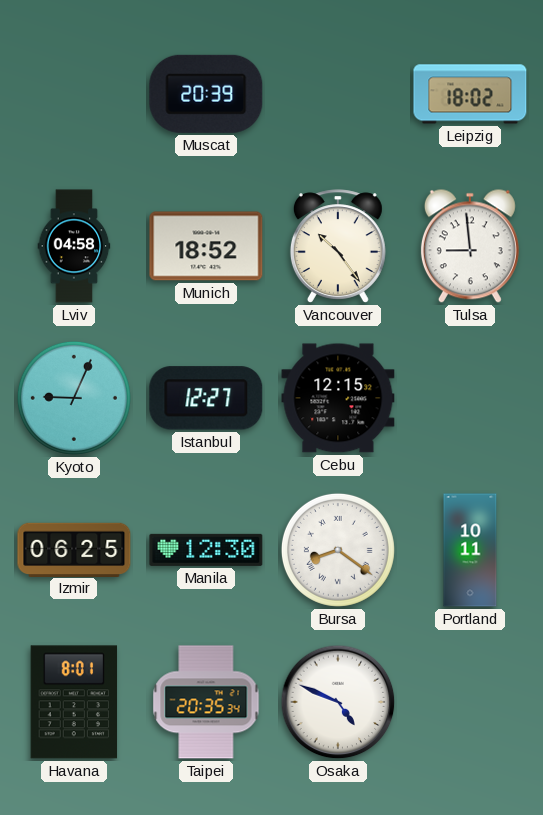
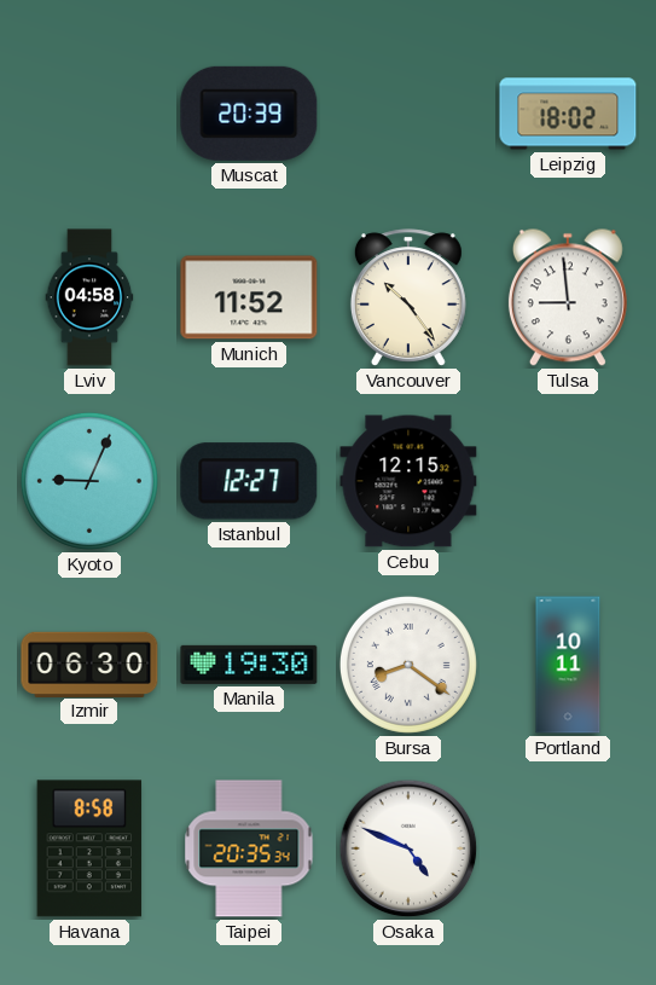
Munich: 18:52 -> 11:52 (249, 297)
Izmir: 06:25 -> 06:30 (89, 664)
Manila: 12:30 -> 19:30 (249, 665)
Havana: 8:01 -> 8:58 (89, 848)
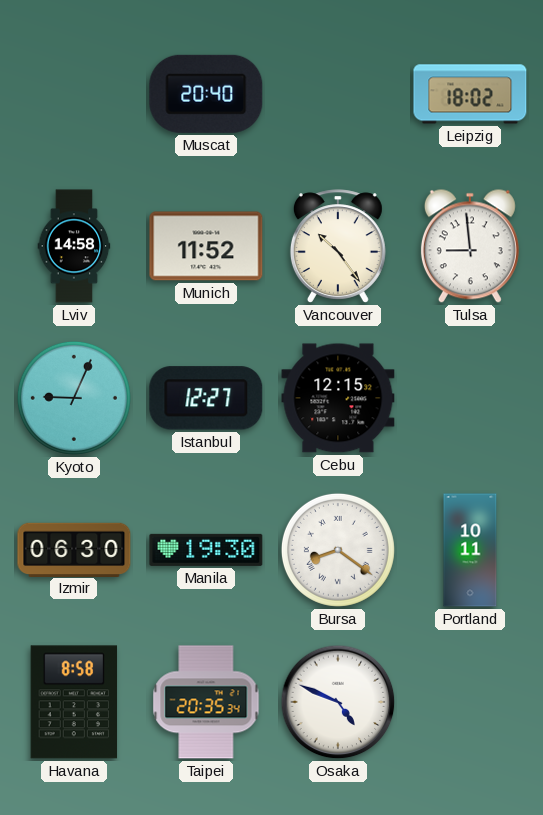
Muscat: 20:39 -> 20:40 (206, 94)
Lviv: 04:58 -> 14:58 (74, 246)
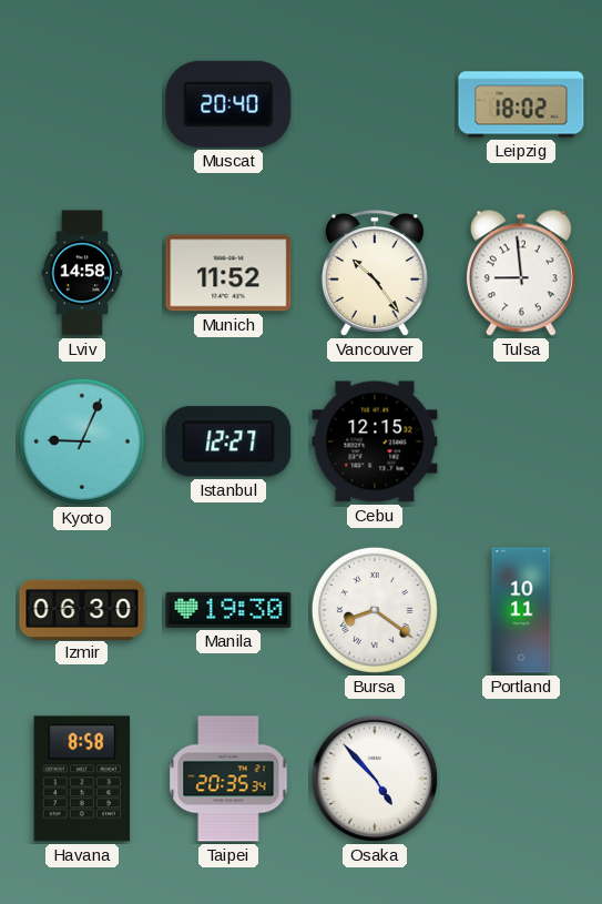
Osaka: 4:49 -> 4:53 (375, 779)
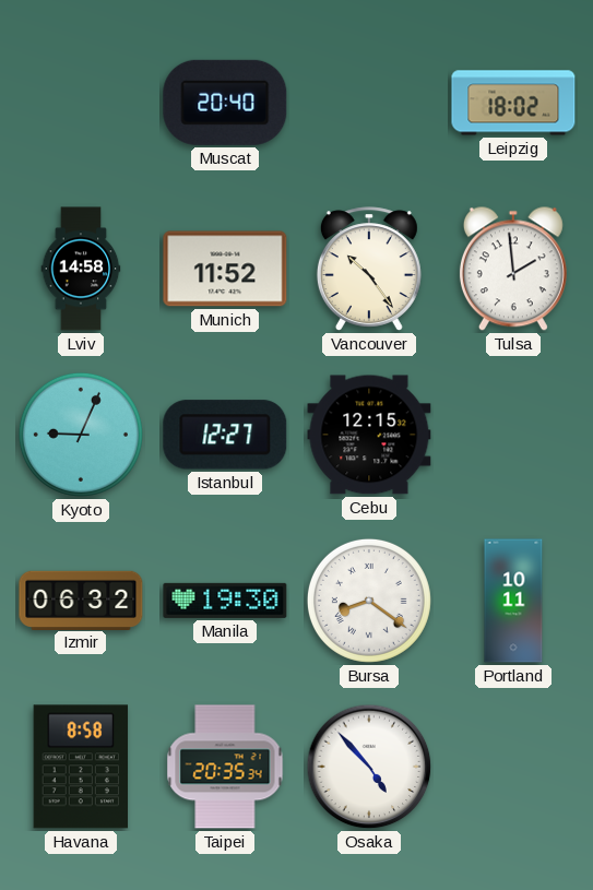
Tulsa: 8:59 -> 1:59 (513, 269)
Izmir: 06:30 -> 06:32 (81, 600)
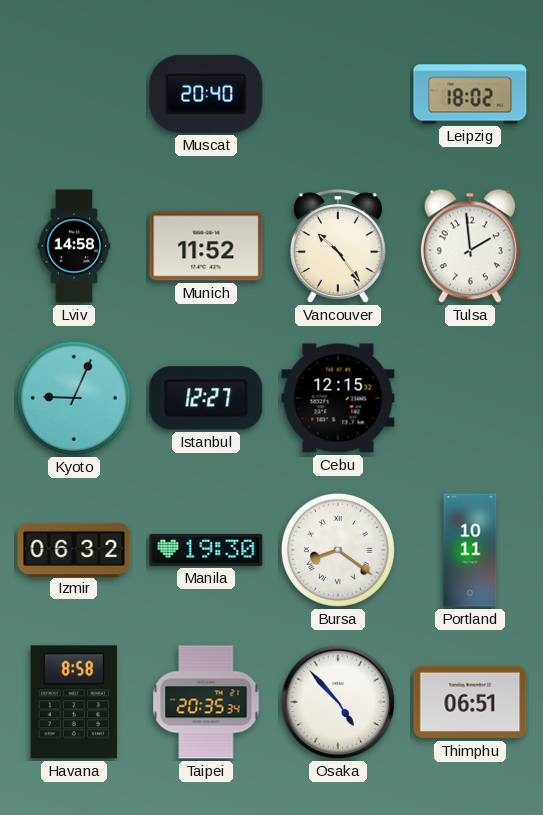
Thimphu: none -> 06:51 (470, 702)
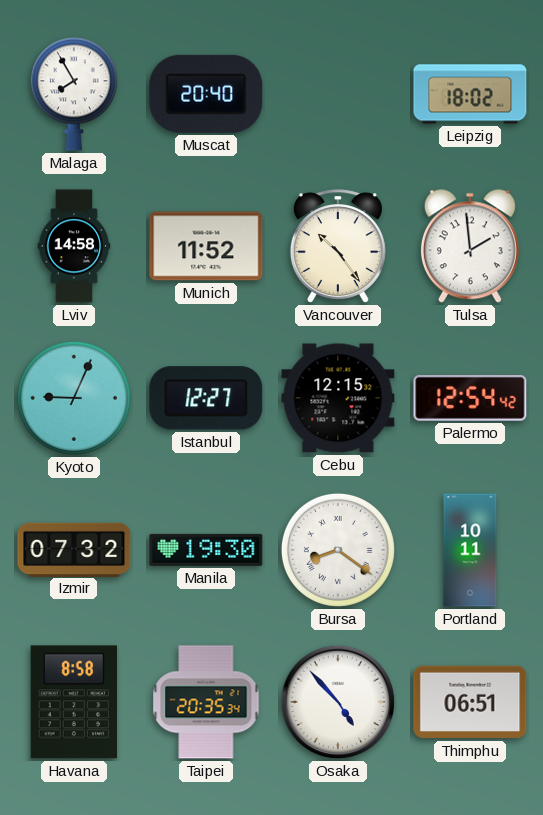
Malaga: none -> 7:55 (74, 94)
Palermo: none -> 12:54 (470, 399)
Izmir: 06:32 -> 07:32 (74, 549)
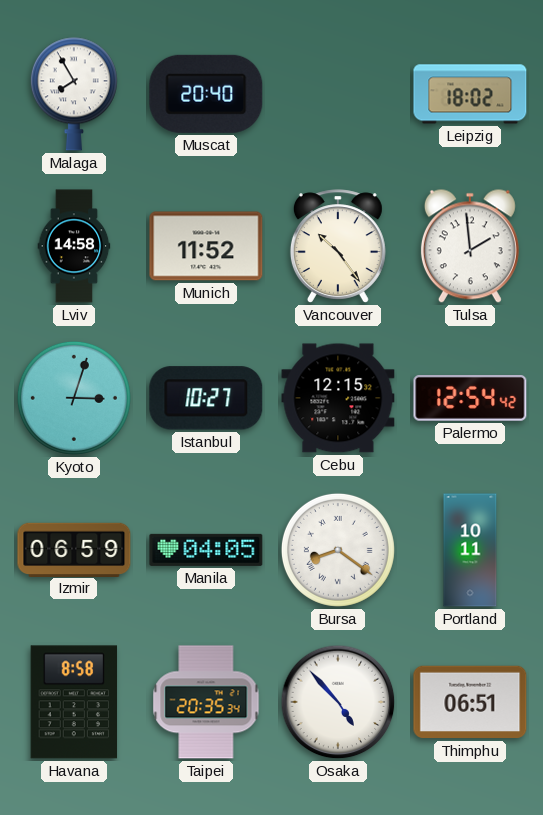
Kyoto: 9:04 -> 3:03 (74, 398)
Istanbul: 12:27 -> 10:27 (206, 398)
Izmir: 07:32 -> 06:59 (74, 549)
Manila: 19:30 -> 04:05 (206, 550)
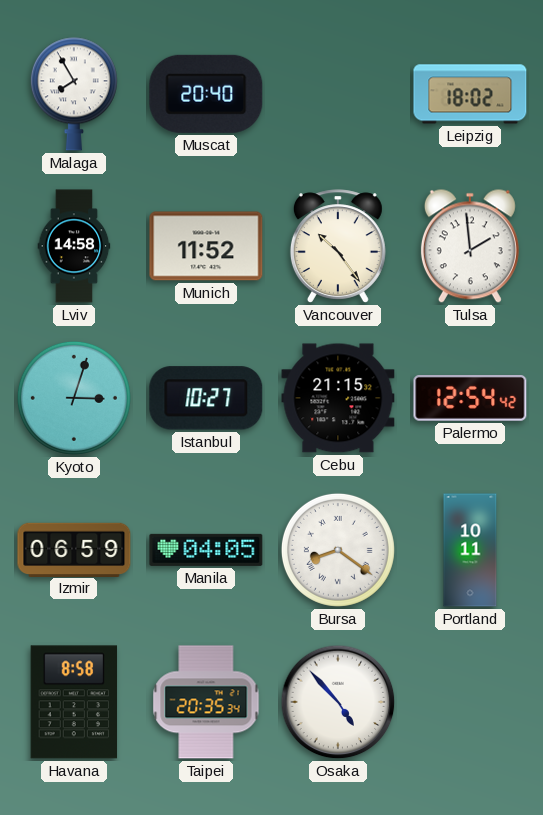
Cebu: 12:15 -> 21:15 (338, 398)
Thimphu: 06:51 -> none (470, 702)
